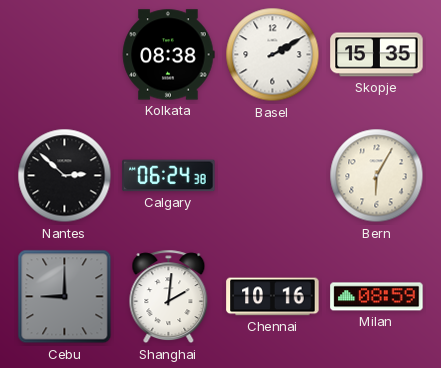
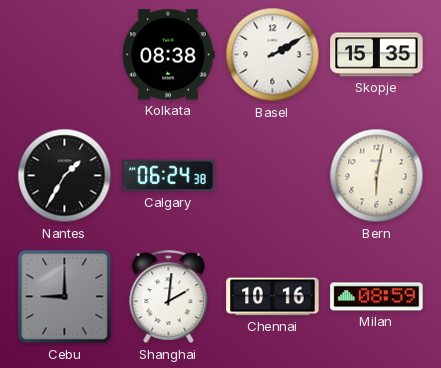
Nantes: 2:52 -> 1:35 (65, 176)
Bern: 6:05 -> 6:02 (377, 176)
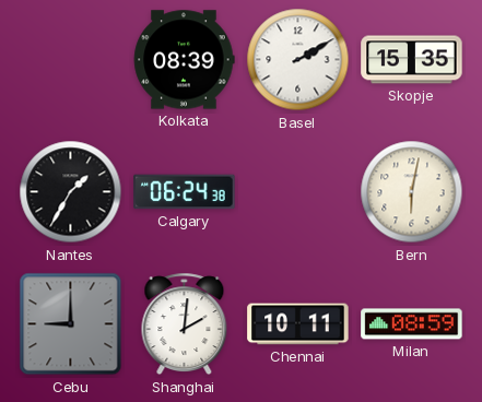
Kolkata: 08:38 -> 08:39 (184, 60)
Chennai: 10:16 -> 10:11 (298, 324)
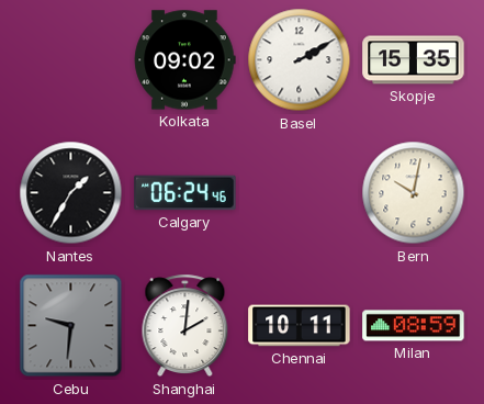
Kolkata: 08:39 -> 09:02 (184, 60)
Calgary: 06:24:38 -> 06:24:46 (185, 193)
Bern: 6:02 -> 10:02 (414, 193)
Cebu: 9:00 -> 9:31 (71, 326)
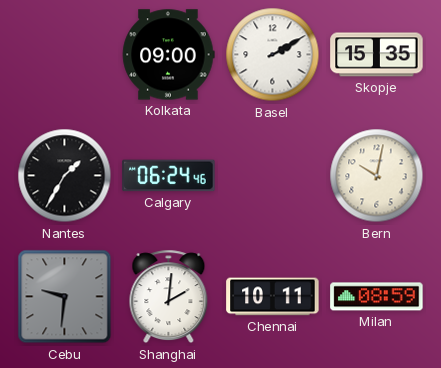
Kolkata: 09:02 -> 09:00 (168, 55)
